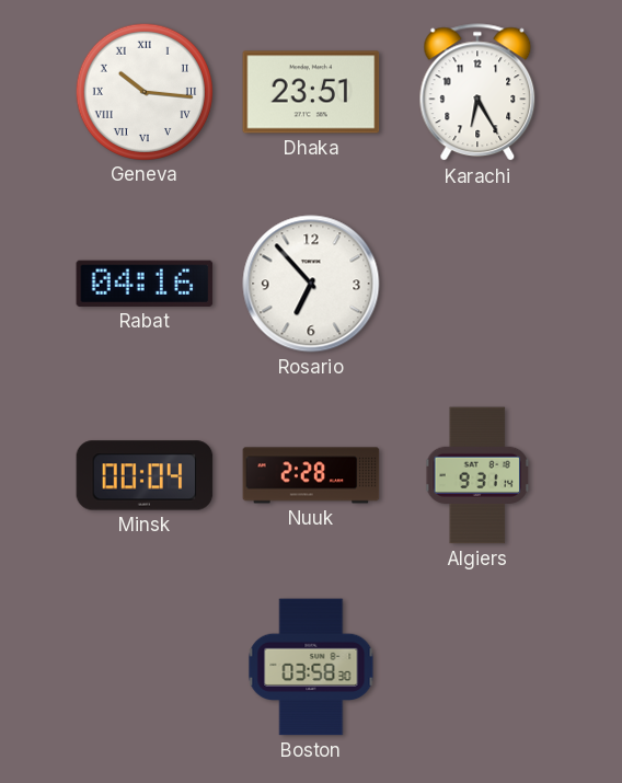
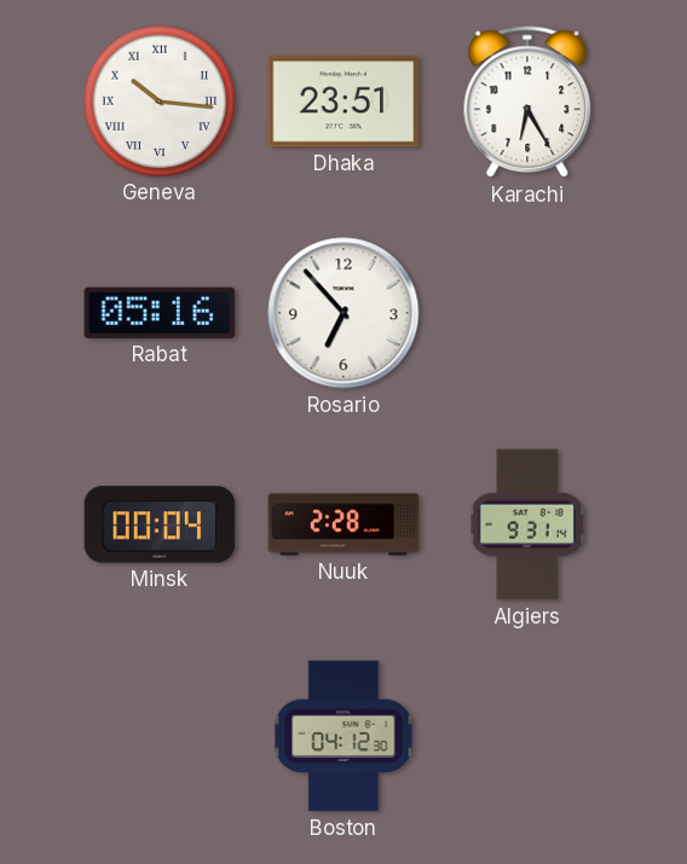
Rabat: 04:16 -> 05:16 (160, 313)
Boston: 03:58 -> 04:12 (344, 736)
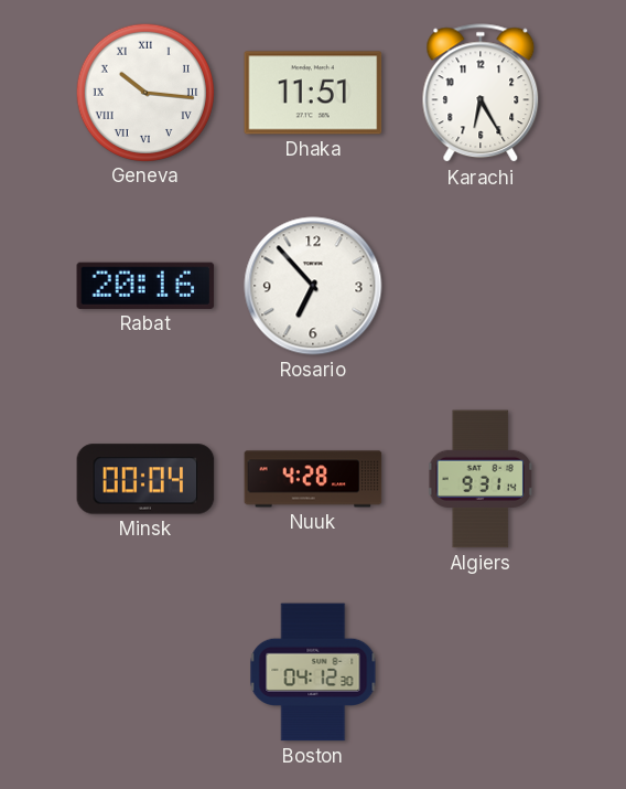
Dhaka: 23:51 -> 11:51 (313, 93)
Rabat: 05:16 -> 20:16 (145, 286)
Nuuk: 2:28 -> 4:28 (313, 479)
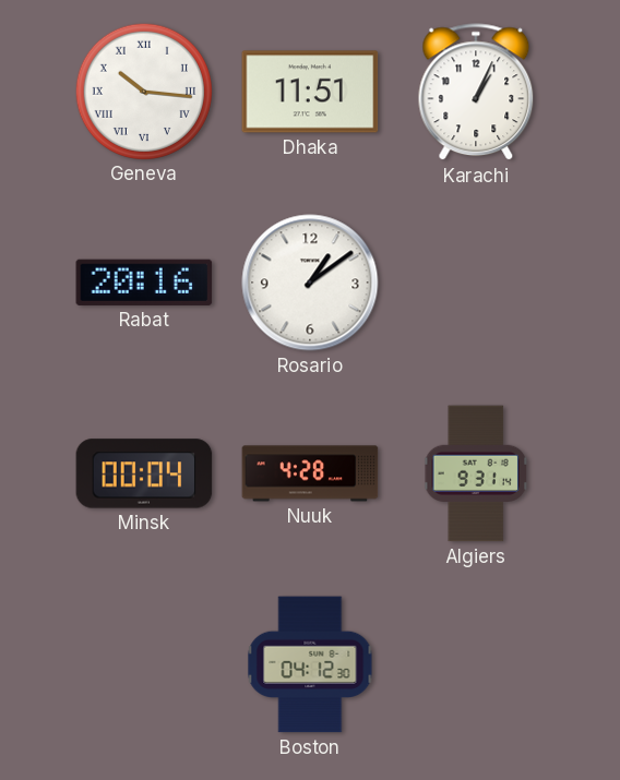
Karachi: 6:25 -> 1:04 (476, 93)
Rosario: 6:53 -> 1:09 (310, 283)
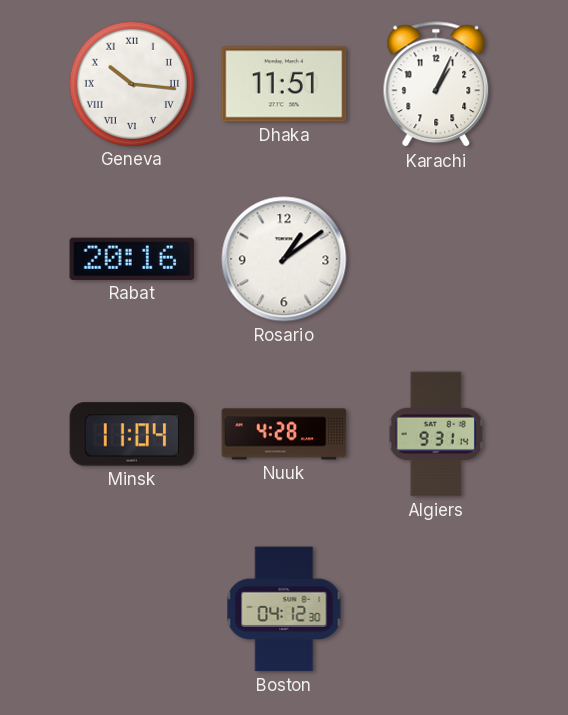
Minsk: 00:04 -> 11:04 (132, 434)
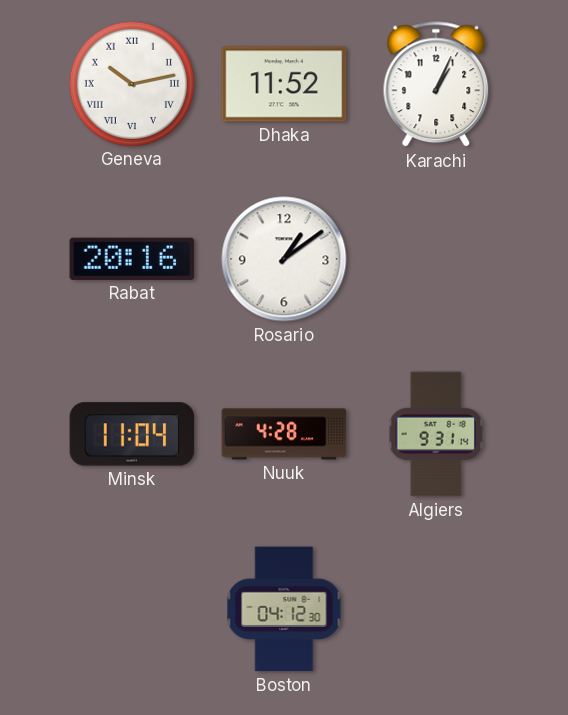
Geneva: 10:16 -> 10:13 (131, 83)
Dhaka: 11:51 -> 11:52 (284, 84)
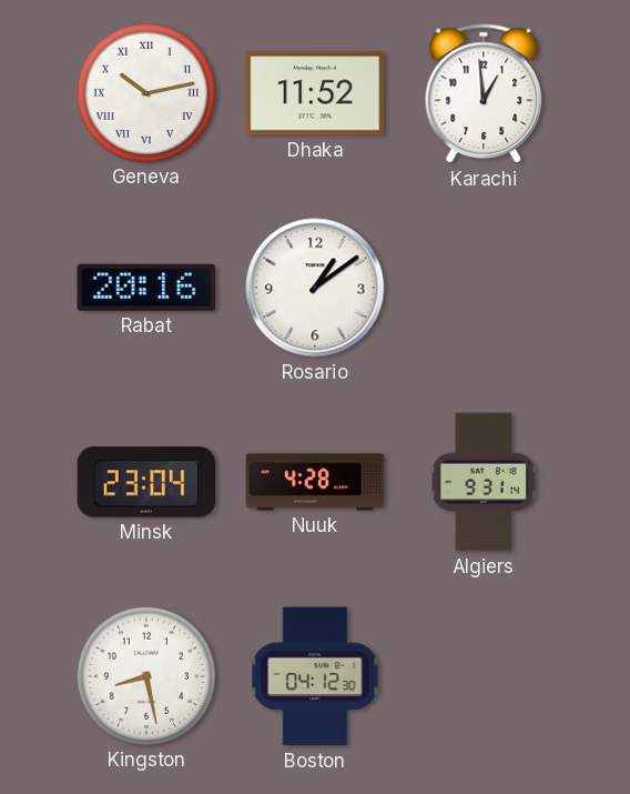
Karachi: 1:04 -> 12:59 (484, 94)
Minsk: 11:04 -> 23:04 (146, 482)
Kingston: none -> 8:28 (145, 675)
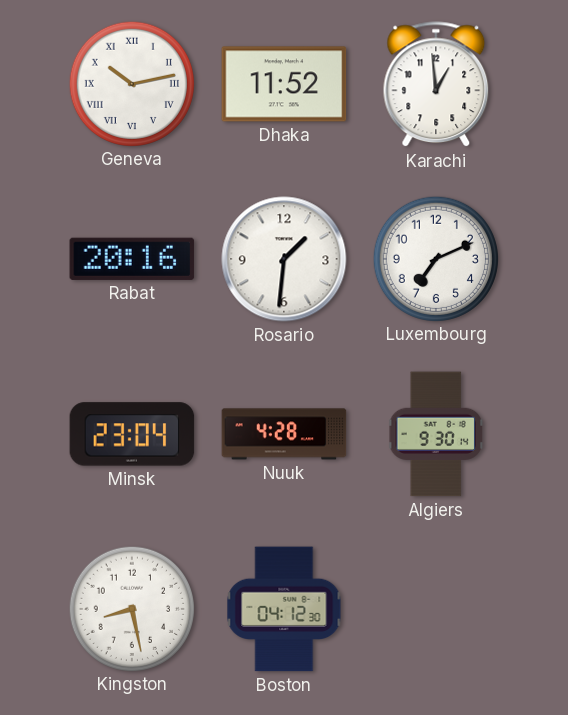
Rosario: 1:09 -> 1:31 (284, 259)
Luxembourg: none -> 7:11 (435, 258)
Algiers: 9:31 -> 9:30 (436, 434)
